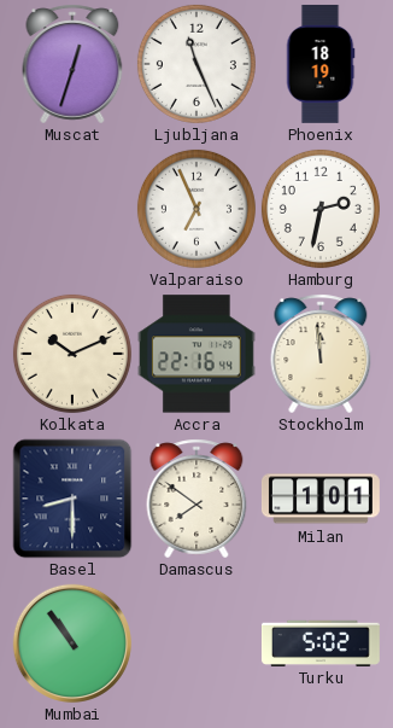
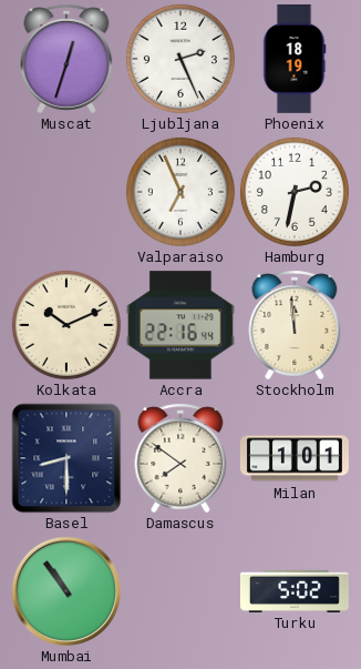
Ljubljana: 11:26 -> 2:26 (180, 59)
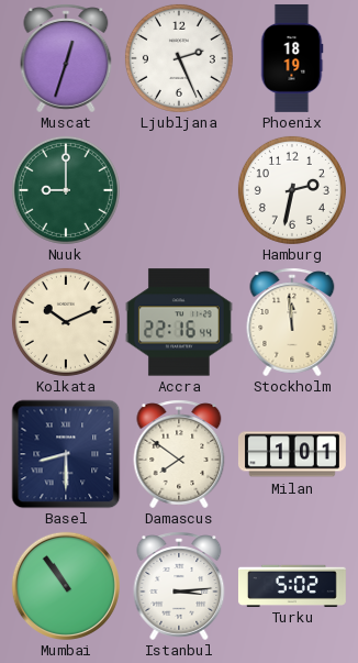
Nuuk: none -> 9:00 (66, 190)
Valparaiso: 6:56 -> none (180, 192)
Istanbul: none -> 3:14 (179, 586)
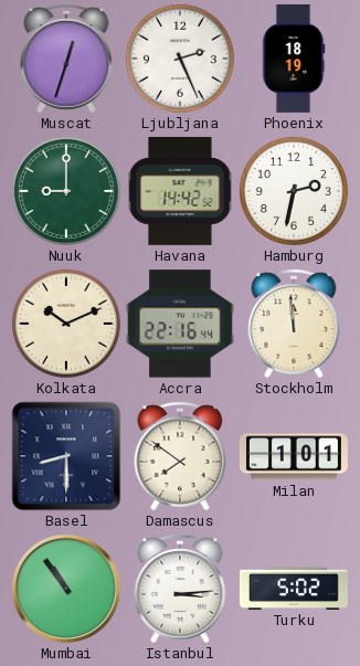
Havana: none -> 14:42 (180, 191)
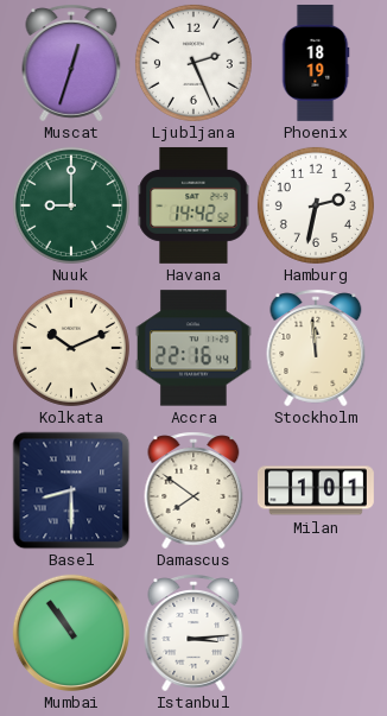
Turku: 5:02 -> none (294, 588)
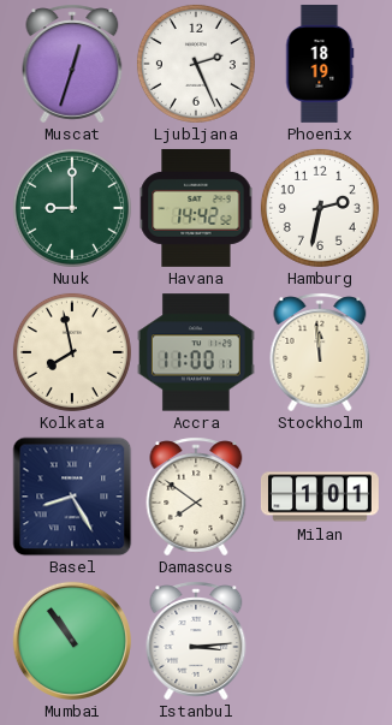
Kolkata: 10:11 -> 7:58 (72, 352)
Accra: 22:16 -> 11:00 (196, 352)
Basel: 8:30 -> 8:25 (72, 497)
